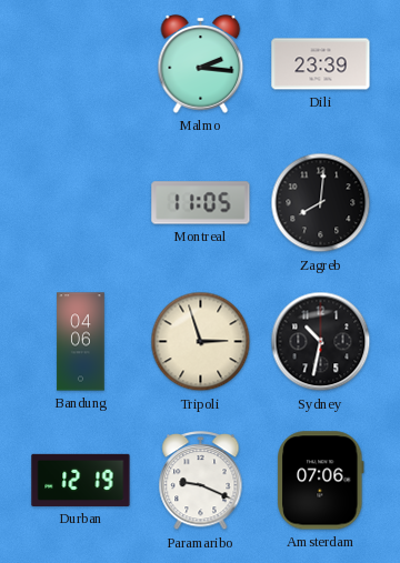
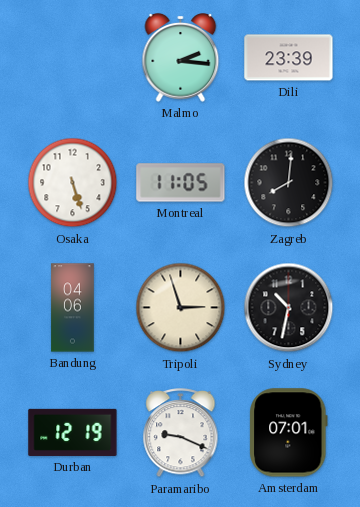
Osaka: none -> 5:27 (73, 183)
Amsterdam: 07:06 -> 07:01 (289, 433)
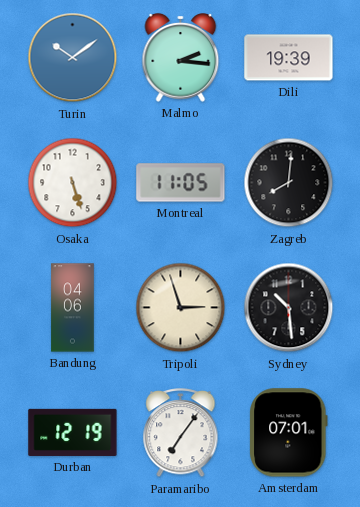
Turin: none -> 10:09 (73, 58)
Dili: 23:39 -> 19:39 (289, 58)
Sydney: 10:32 -> 10:29 (289, 308)
Paramaribo: 9:19 -> 7:06 (181, 434)
